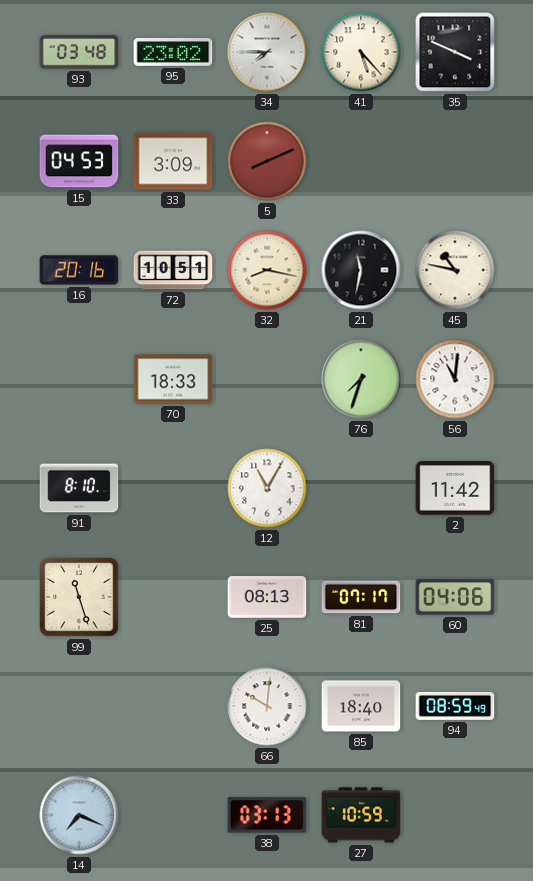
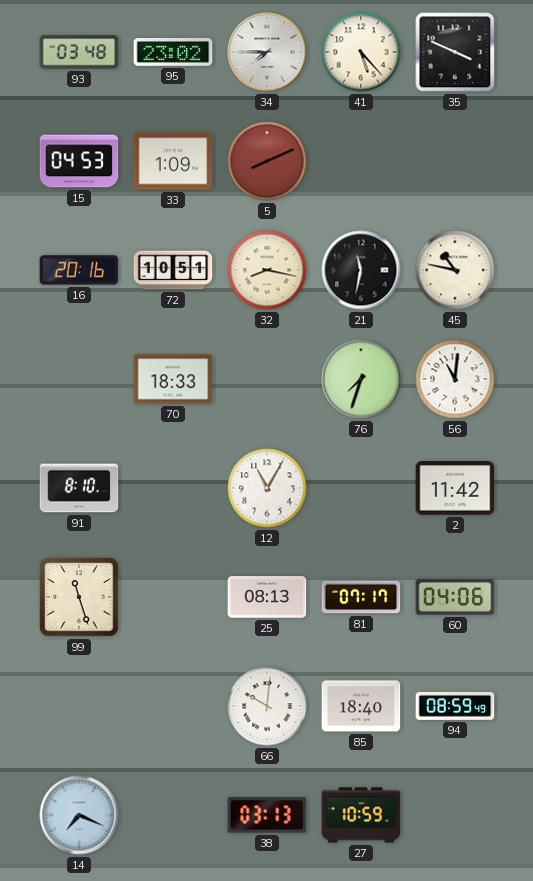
33: 3:09 -> 1:09 (173, 161)
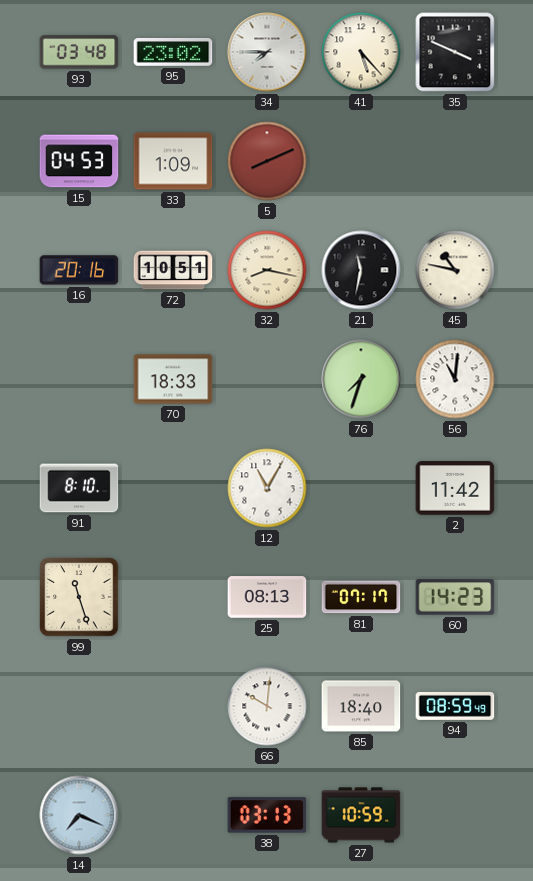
60: 04:06 -> 14:23 (455, 597)
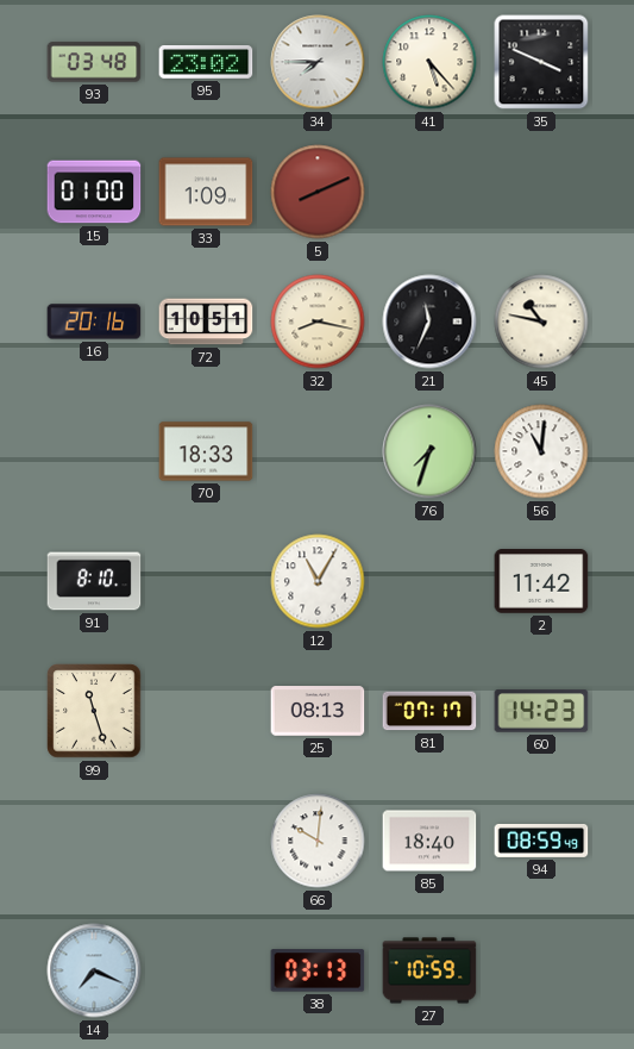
15: 04:53 -> 01:00 (94, 192)
21: 11:32 -> 11:34 (429, 321)
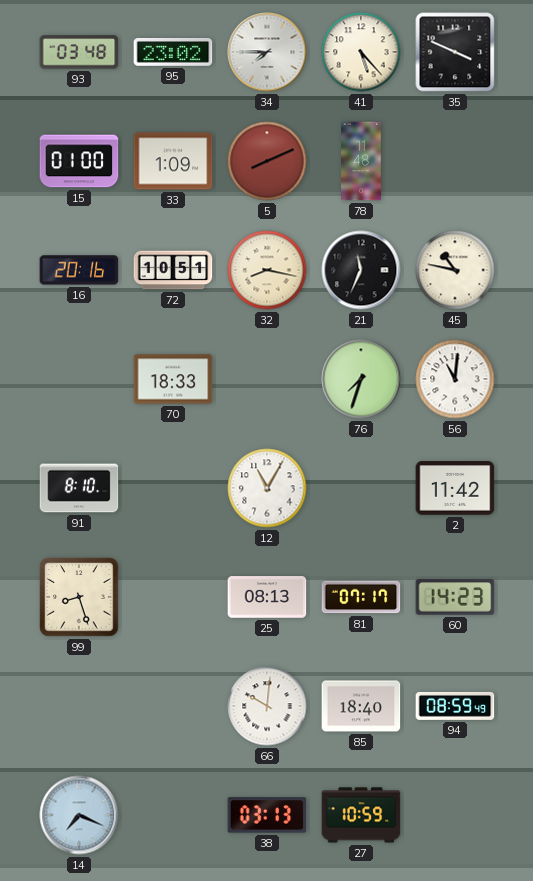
78: none -> 11:48 (361, 161)
99: 11:27 -> 8:27 (79, 597)
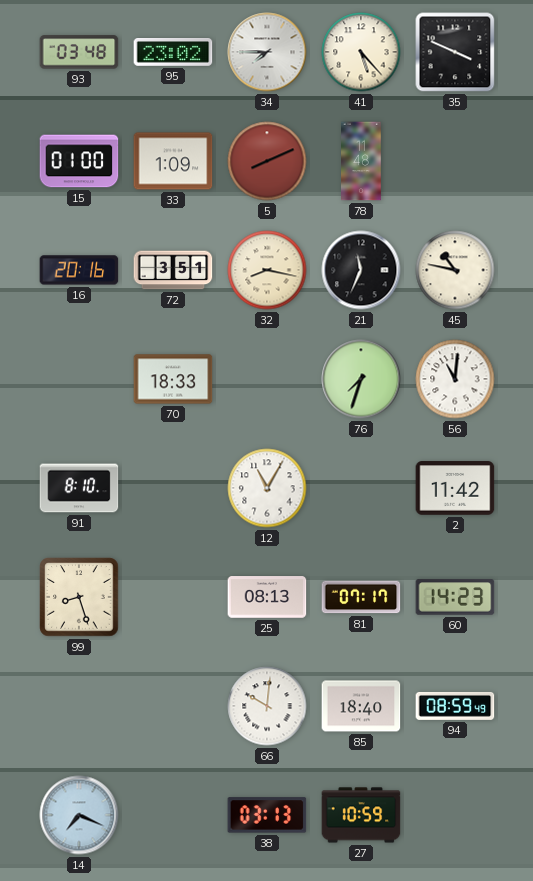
72: 10:51 -> 3:51 (173, 270)
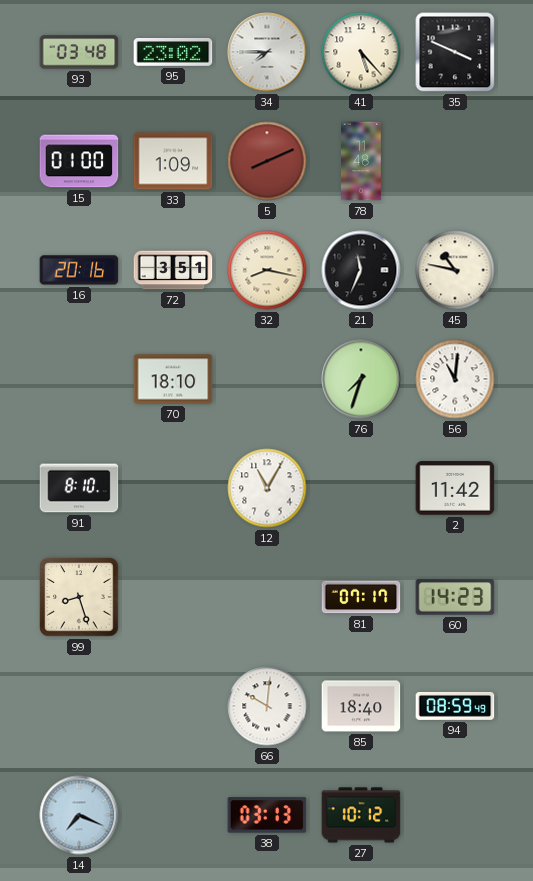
70: 18:33 -> 18:10 (173, 379)
25: 08:13 -> none (267, 597)
27: 10:59 -> 10:12 (361, 815)
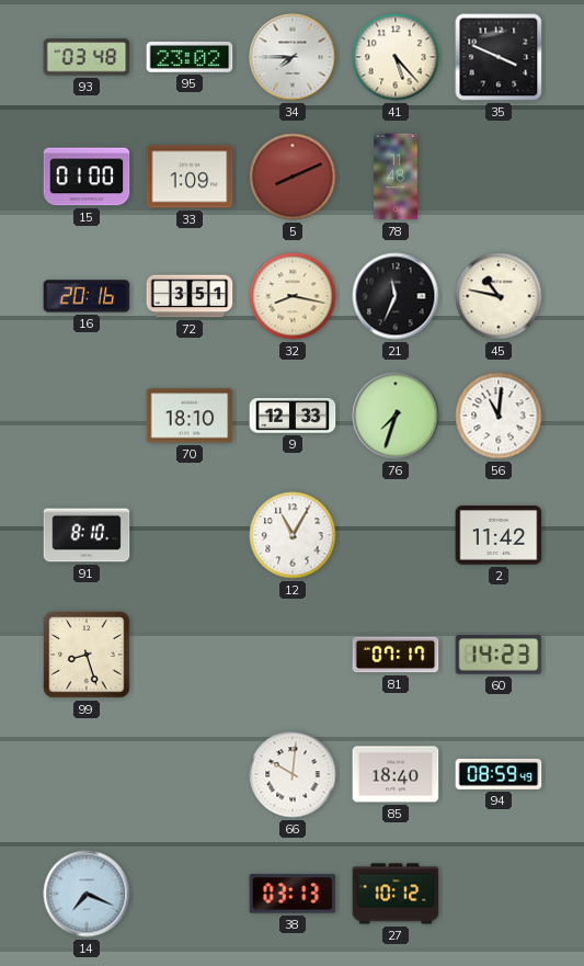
9: none -> 12:33 (293, 416)
